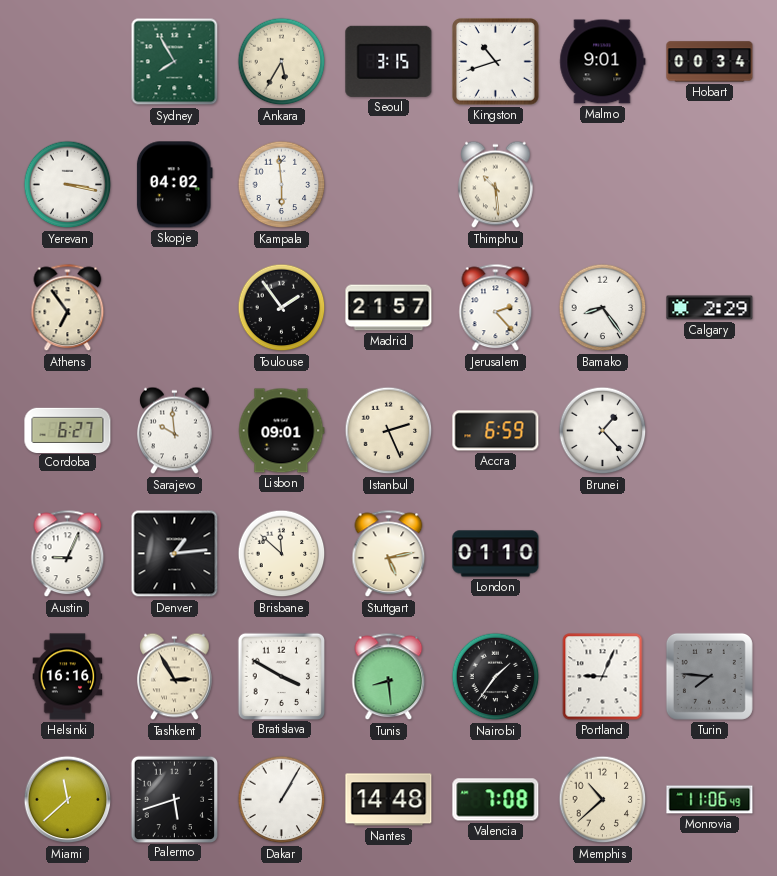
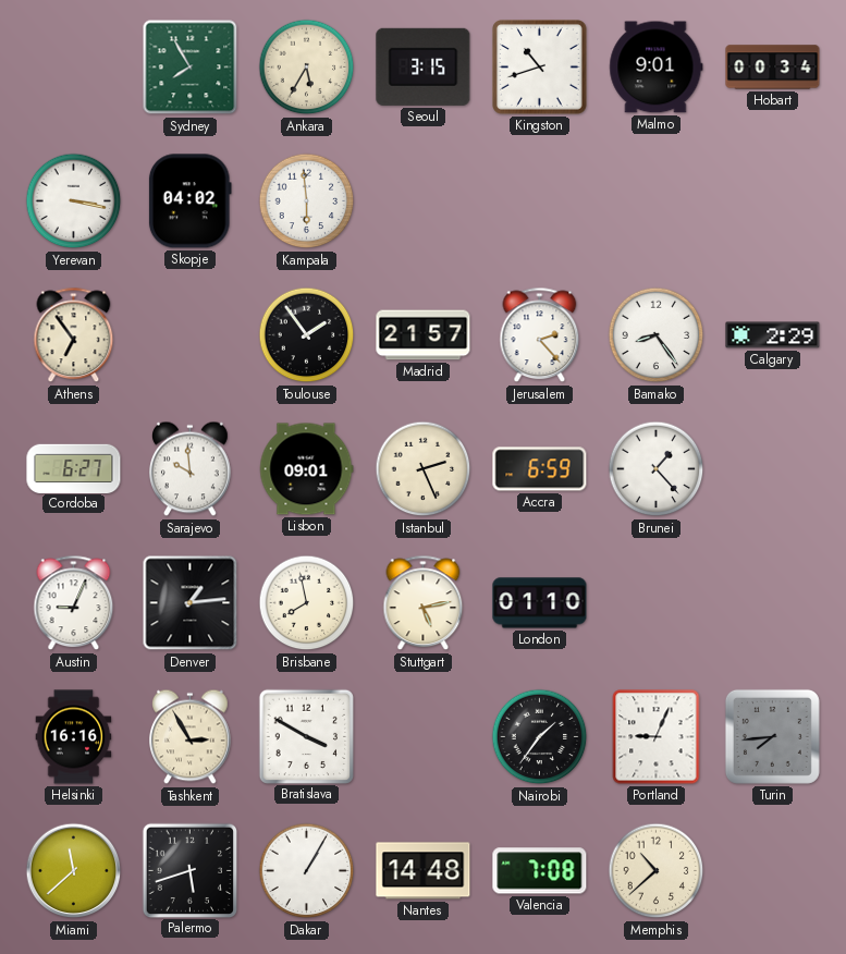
Thimphu: 10:29 -> none (496, 185)
Brisbane: 11:52 -> 7:58 (307, 603)
Tunis: 8:29 -> none (389, 677)
Turin: 7:46 -> 7:44 (772, 736)
Monrovia: 11:06 -> none (710, 800)
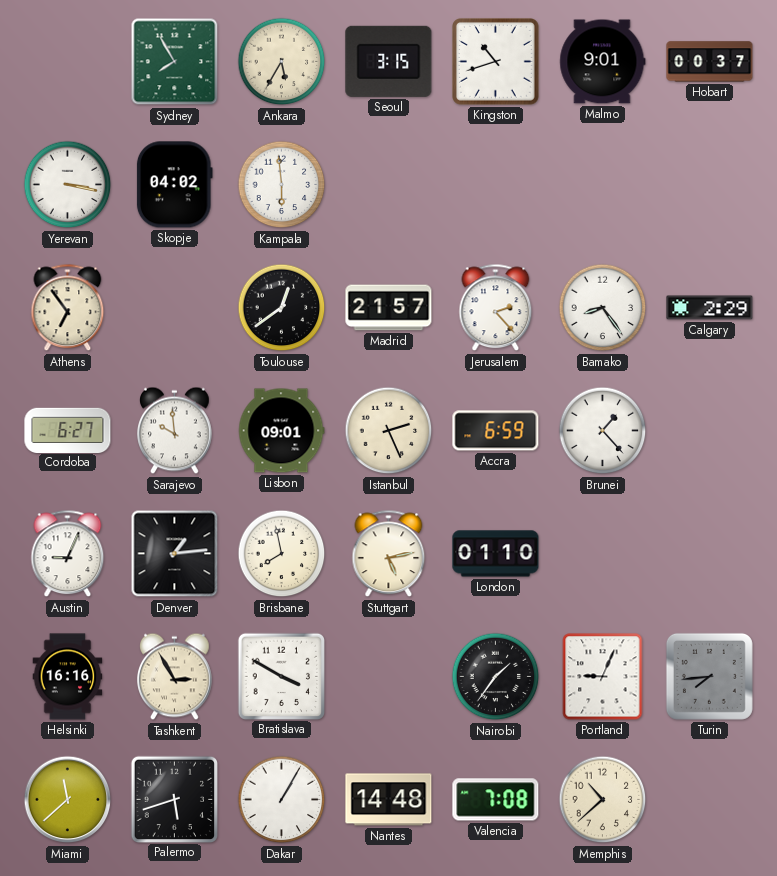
Hobart: 00:34 -> 00:37 (710, 62)
Toulouse: 1:54 -> 12:39 (282, 308)
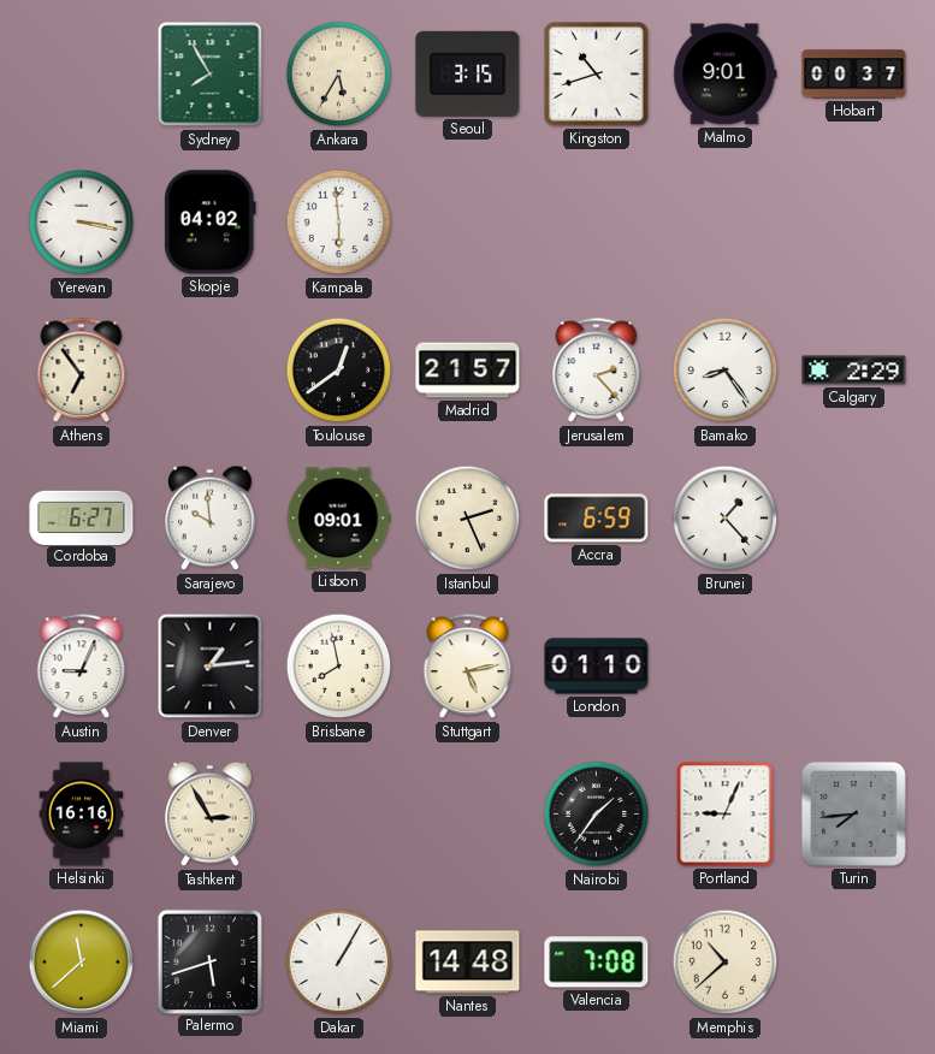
Bratislava: 3:50 -> none (281, 676)
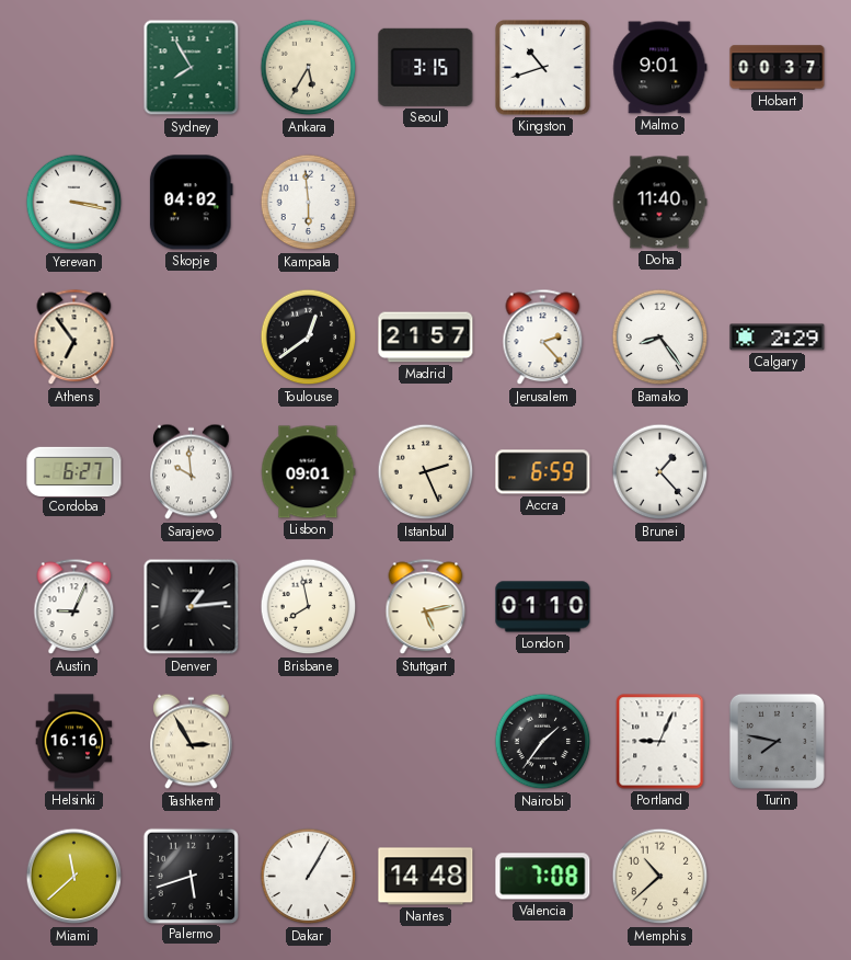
Doha: none -> 11:40 (659, 203)
Turin: 7:44 -> 7:47 (777, 741)
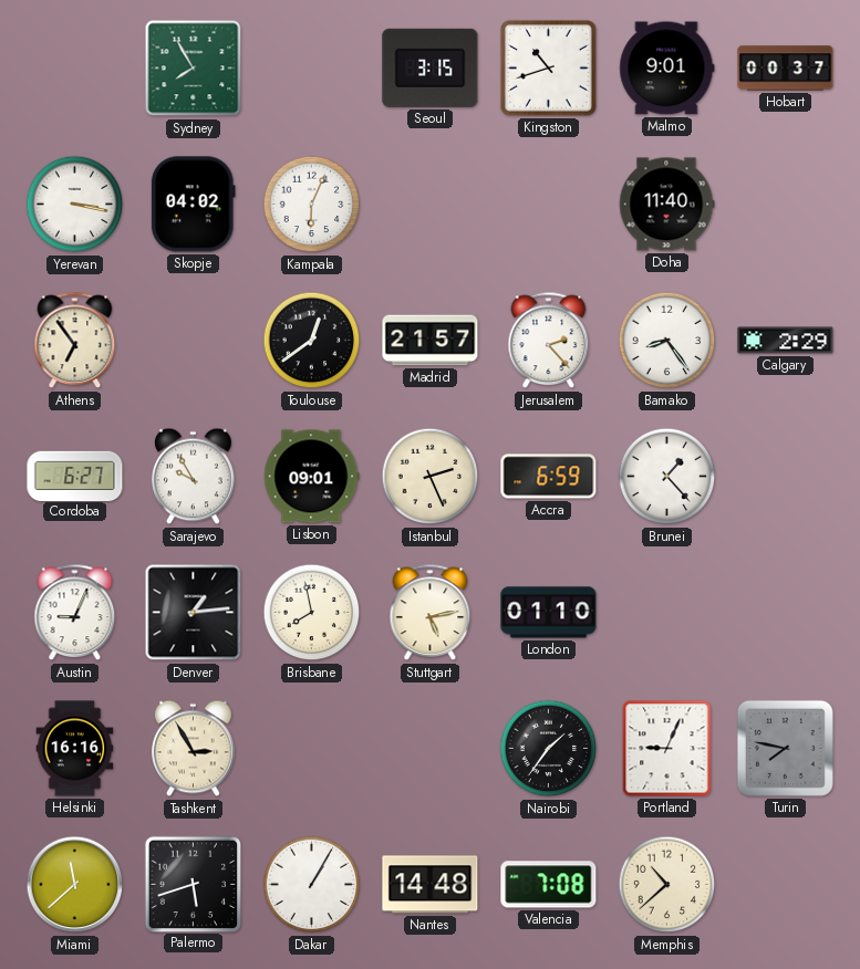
Ankara: 5:35 -> none (309, 68)
Kampala: 5:59 -> 6:04 (312, 205)
Sarajevo: 9:59 -> 9:55 (194, 477)
